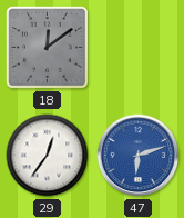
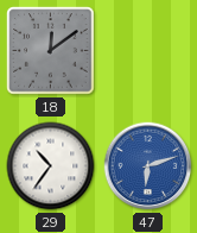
29: 12:36 -> 10:36 (51, 166)
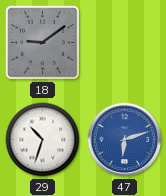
18: 12:09 -> 9:09 (43, 43)
29: 10:36 -> 10:33 (43, 140)
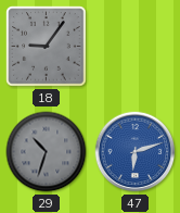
18: 9:09 -> 9:06 (47, 47)
29 dial: white -> grey (47, 152)
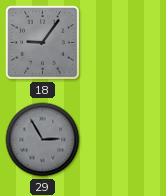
29: 10:33 -> 2:55 (43, 140)
47: 6:12 -> none (136, 152)
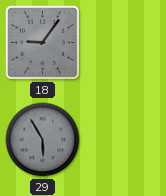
29: 2:55 -> 5:55 (43, 140)
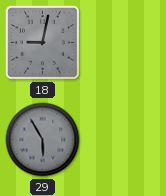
18: 9:06 -> 9:02 (43, 43)
